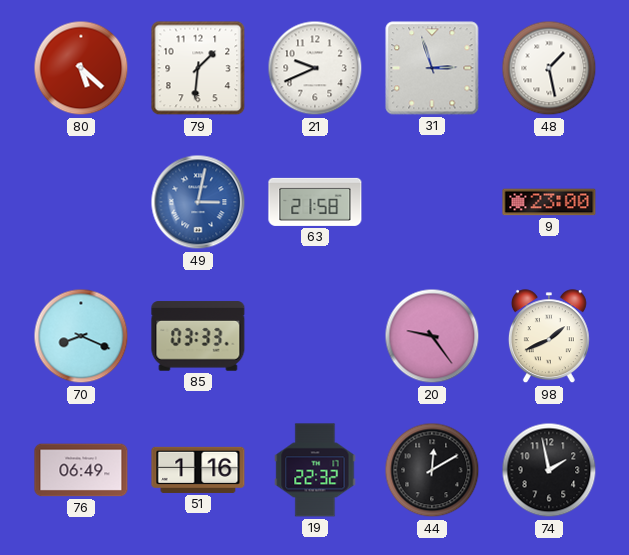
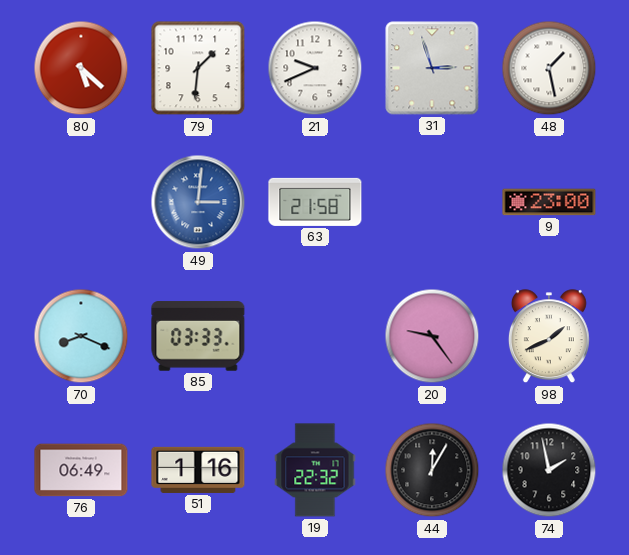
49: 3:02 -> 3:01 (198, 202)
44: 12:10 -> 12:05 (432, 470)
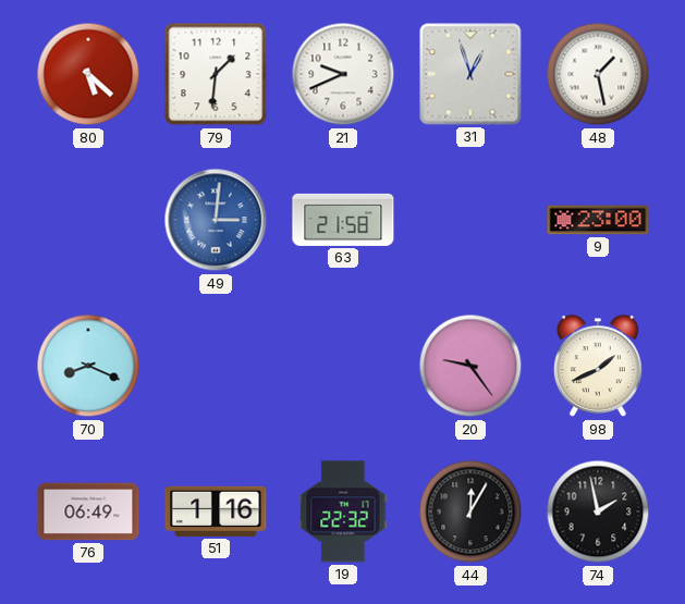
31: 2:57 -> 12:57 (470, 74)
85: 03:33 -> none (198, 336)
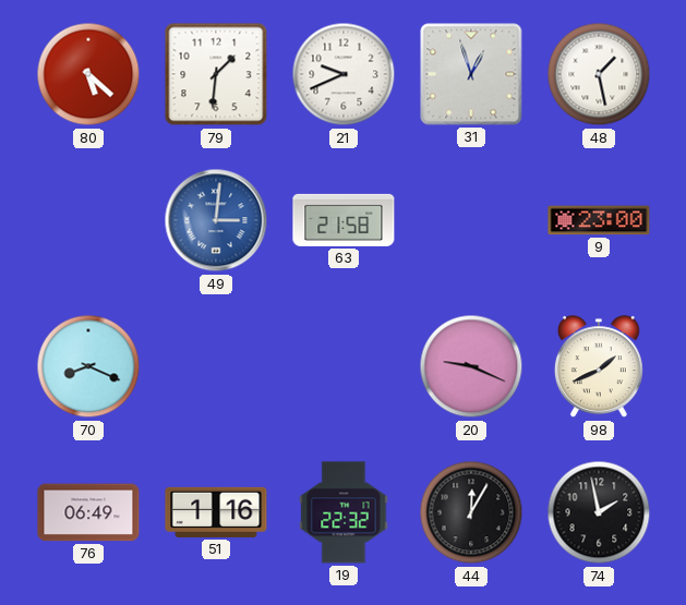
20: 9:24 -> 9:19 (471, 366)
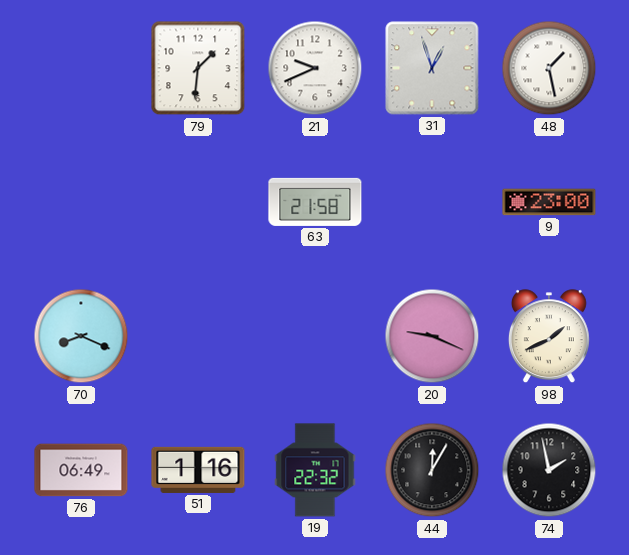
80: 5:22 -> none (88, 74)
49: 3:01 -> none (216, 220)
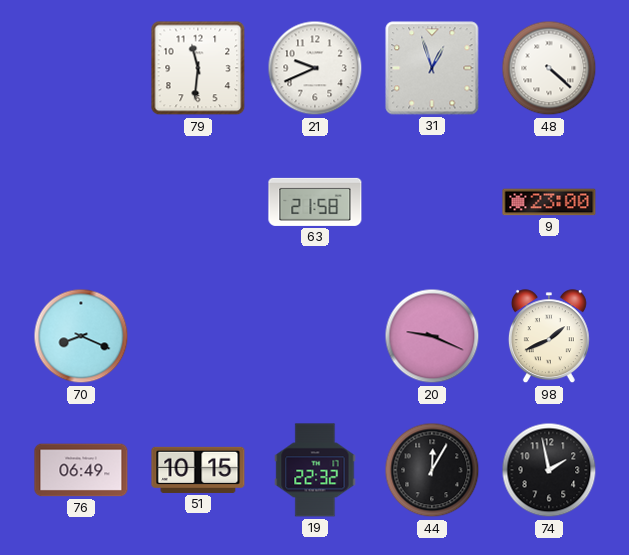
79: 1:31 -> 11:31 (198, 68)
48: 1:28 -> 4:22 (549, 68)
51: 1:16 -> 10:15 (198, 470)
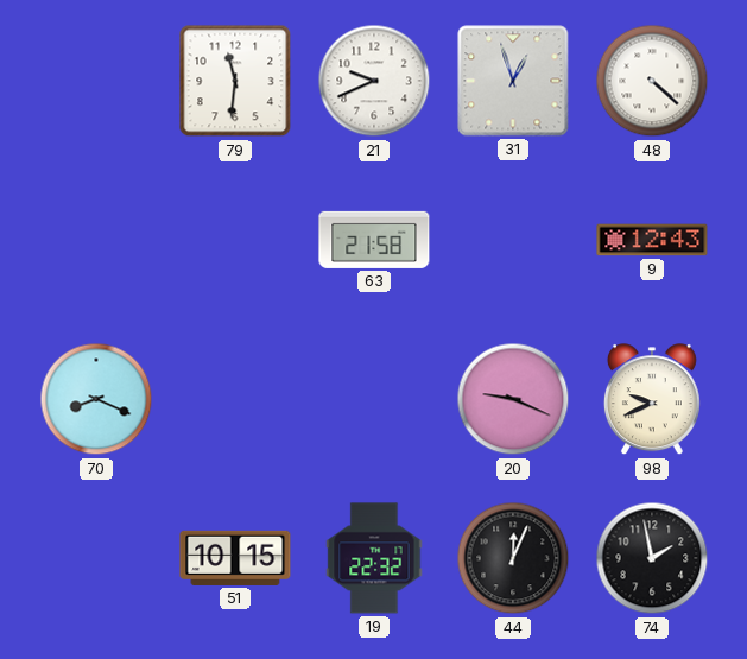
9: 23:00 -> 12:43 (652, 240)
98: 1:41 -> 9:41 (652, 400)
76: 06:49 -> none (81, 470)
44: 12:05 -> 12:04 (513, 558)
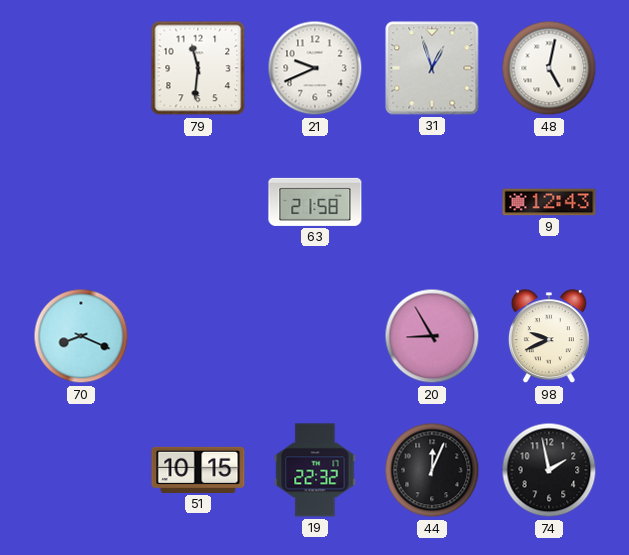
48: 4:22 -> 5:02 (549, 68)
20: 9:19 -> 8:55 (432, 336)
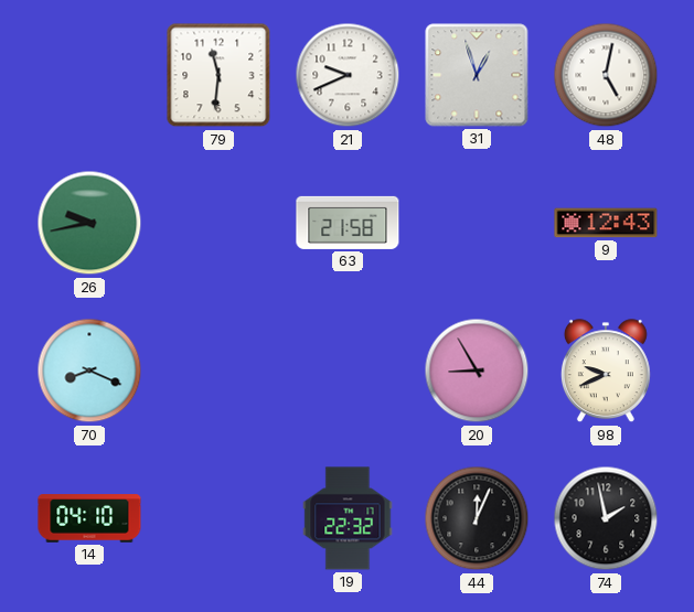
26: none -> 9:43 (89, 223)
14: none -> 04:10 (89, 518)
51: 10:15 -> none (198, 470)
